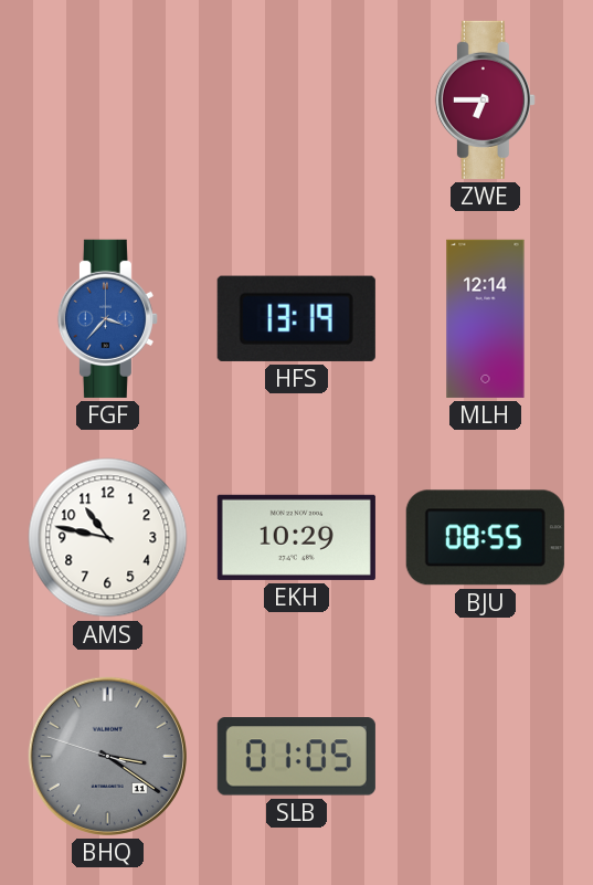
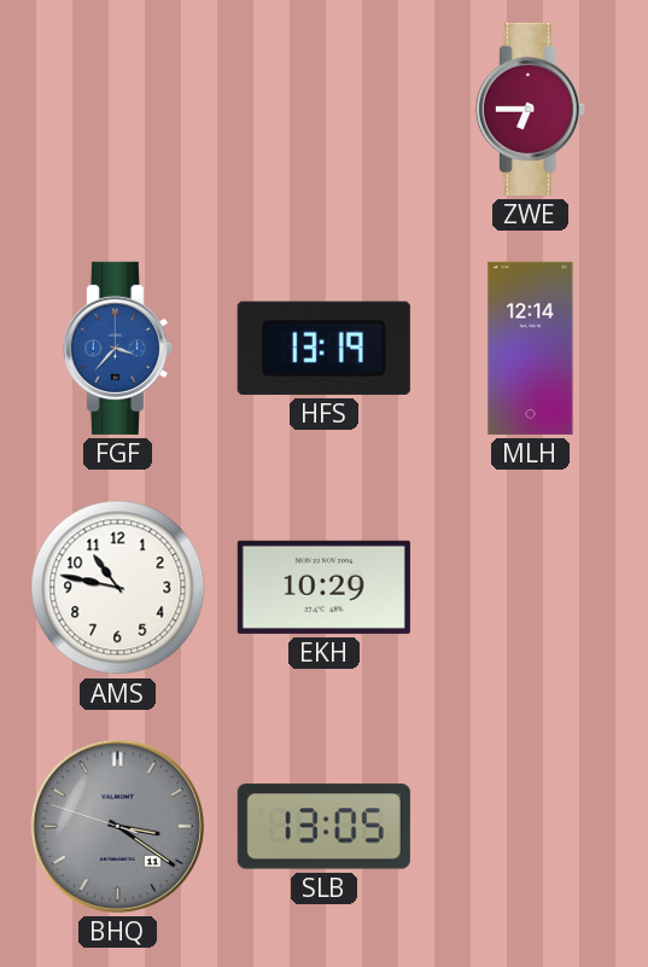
BJU: 08:55 -> none (485, 538)
SLB: 01:05 -> 13:05 (323, 827)
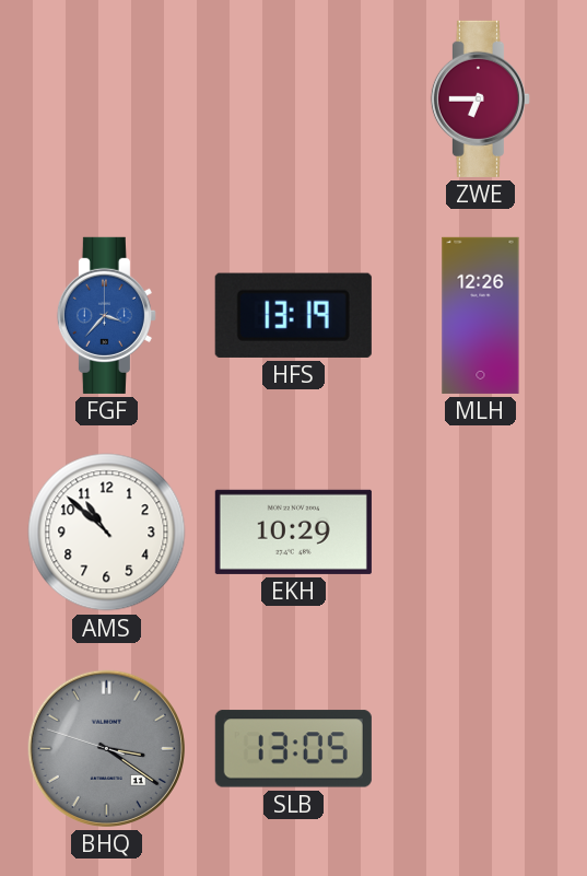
MLH: 12:14 -> 12:26 (481, 315)
AMS: 10:47 -> 10:52 (107, 533)
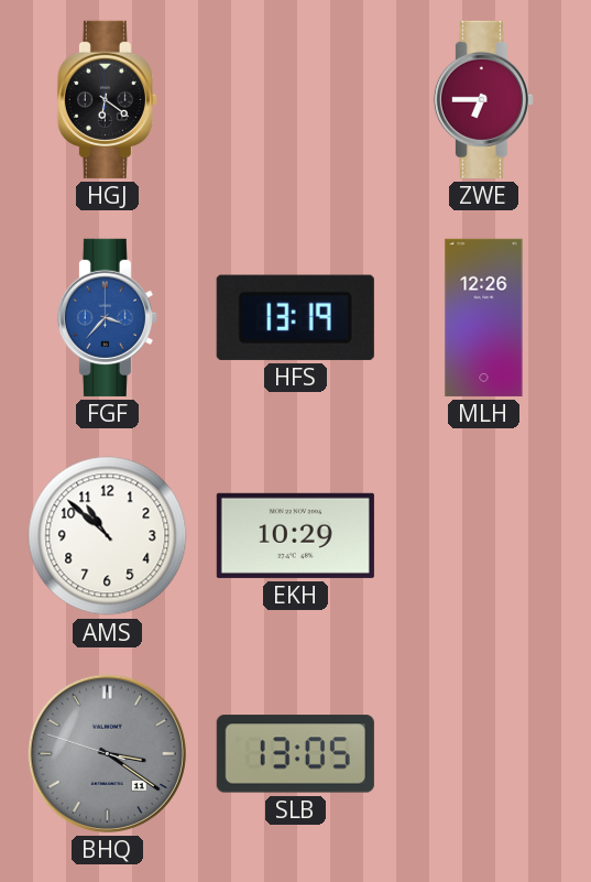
HGJ: none -> 6:21 (107, 99)
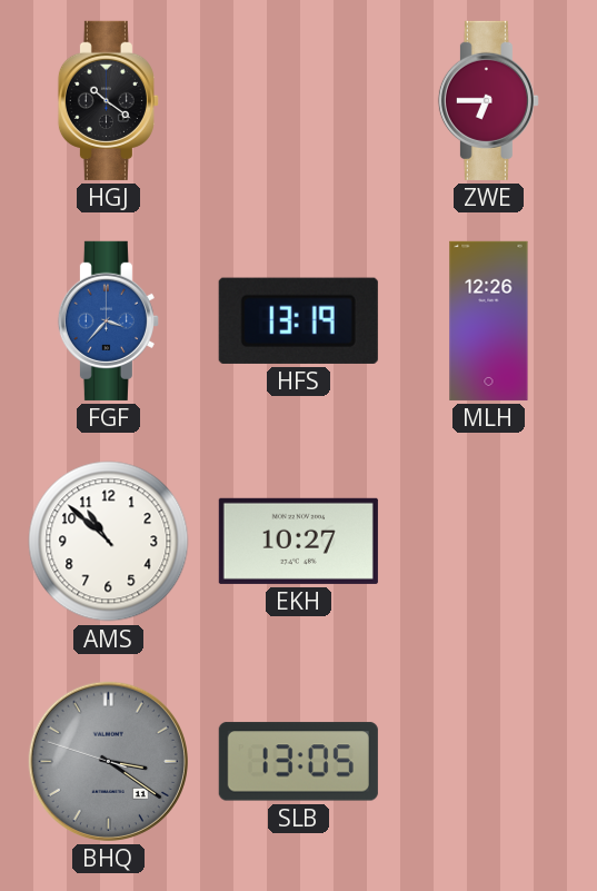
HGJ: 6:21 -> 10:21 (108, 100)
EKH: 10:29 -> 10:27 (298, 541)
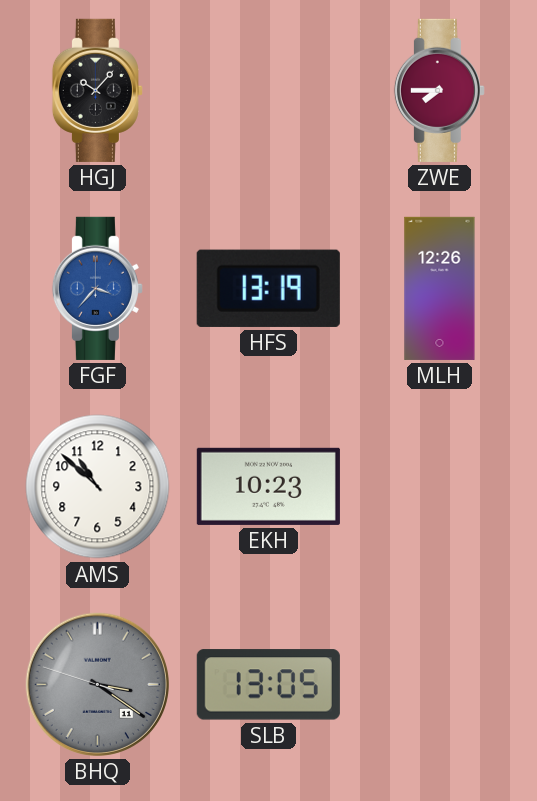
HGJ: 10:21 -> 10:07 (97, 90)
ZWE: 6:45 -> 7:45 (439, 90)
EKH: 10:27 -> 10:23 (268, 486)
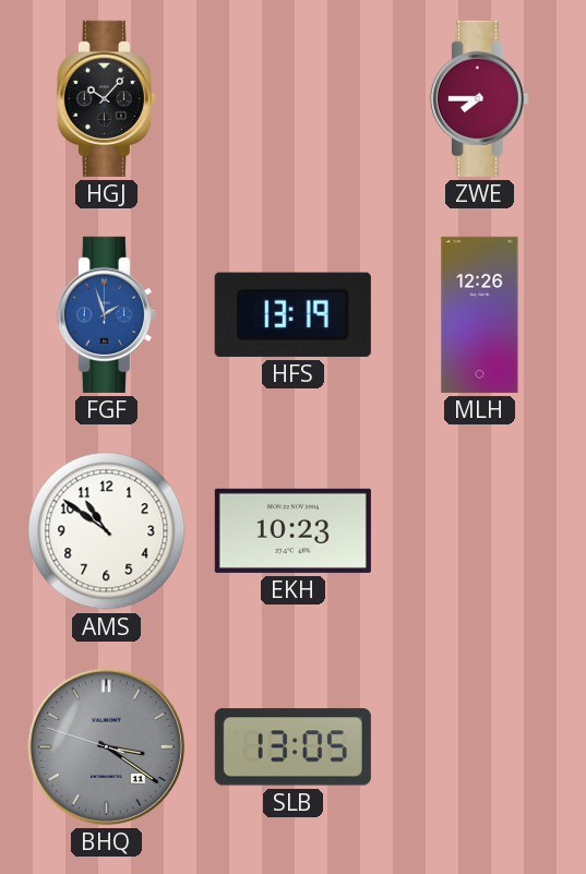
FGF: 3:37 -> 1:57 (106, 314)
AMS: 10:52 -> 10:51 (107, 531)
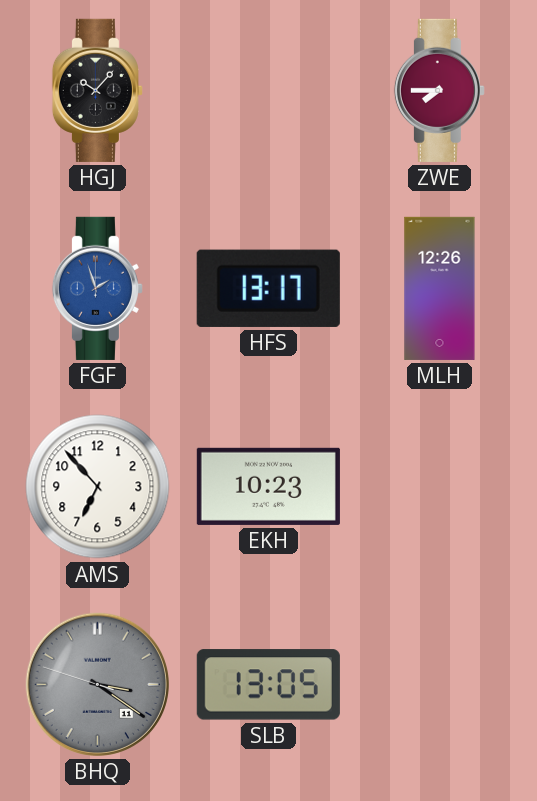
HFS: 13:19 -> 13:17 (268, 288)
AMS: 10:51 -> 6:53 (98, 487)
